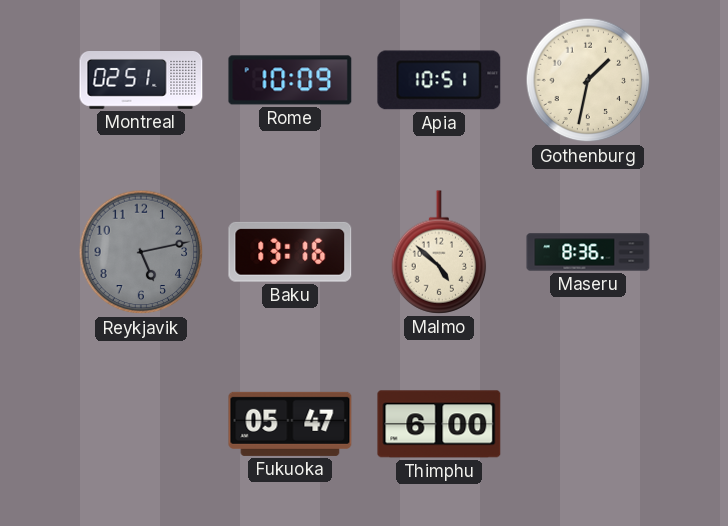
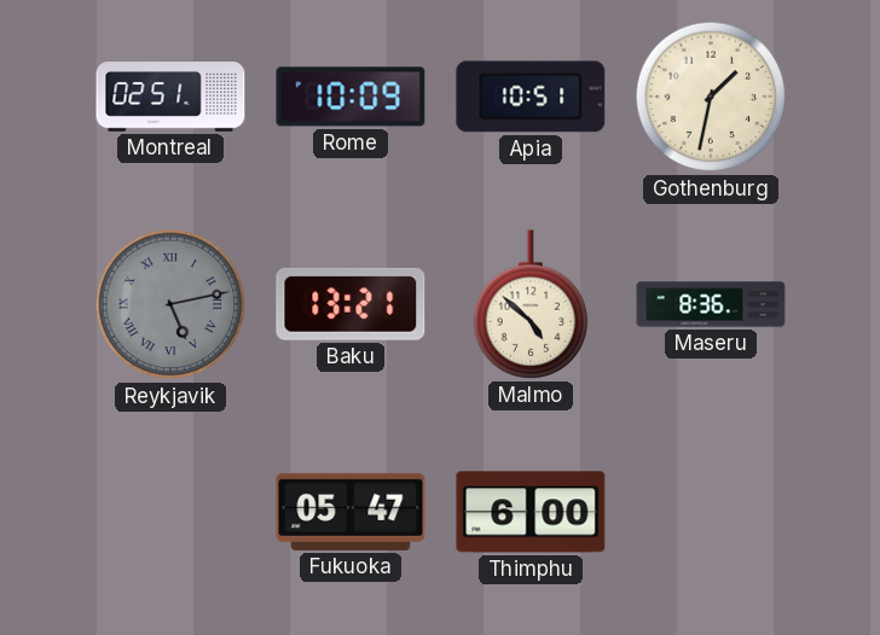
Reykjavik numerals: Arabic -> Roman (170, 304)
Baku: 13:16 -> 13:21 (351, 304)
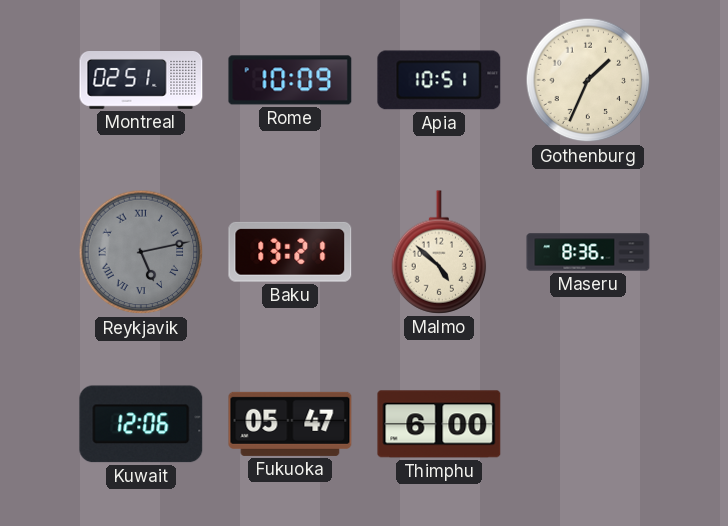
Gothenburg: 1:32 -> 1:34 (588, 80)
Kuwait: none -> 12:06 (141, 424)
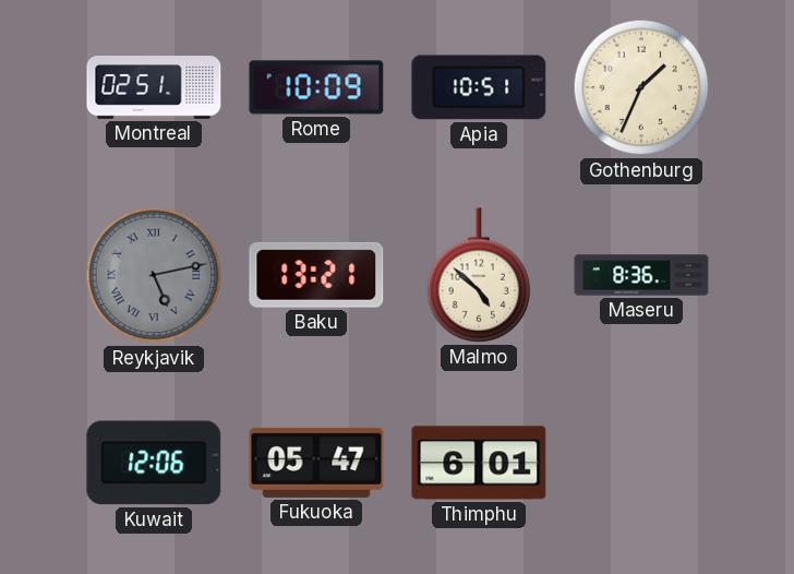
Thimphu: 6:00 -> 6:01 (479, 463)
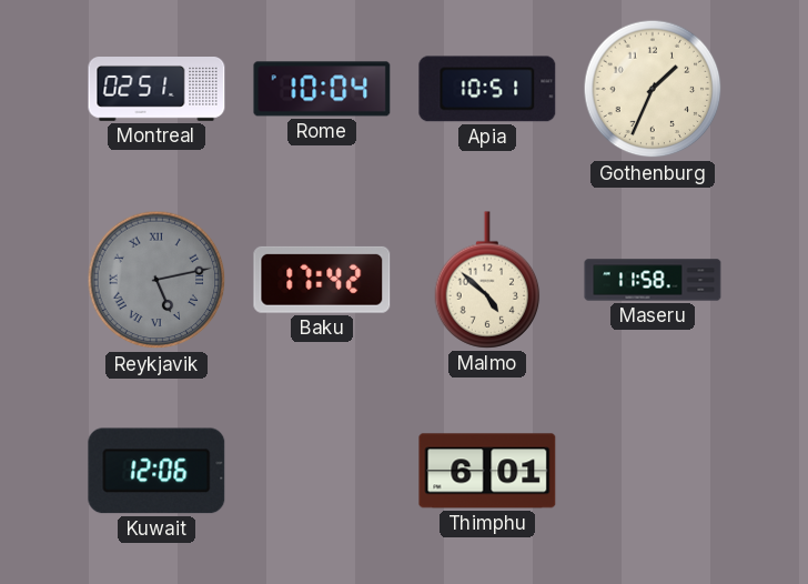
Rome: 10:09 -> 10:04 (322, 89)
Baku: 13:21 -> 17:42 (322, 280)
Maseru: 8:36 -> 11:58 (653, 280)
Fukuoka: 05:47 -> none (316, 463)
